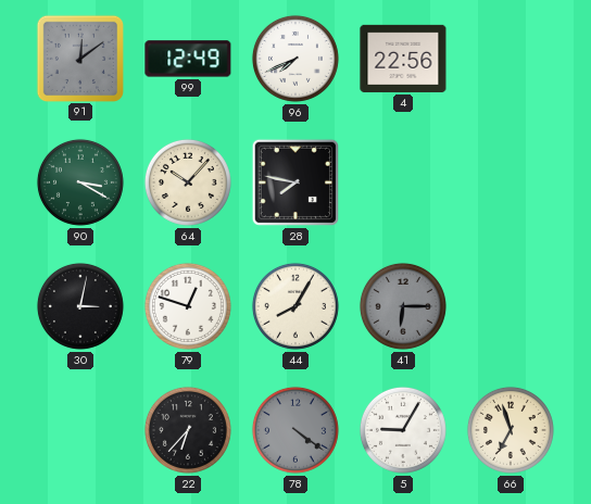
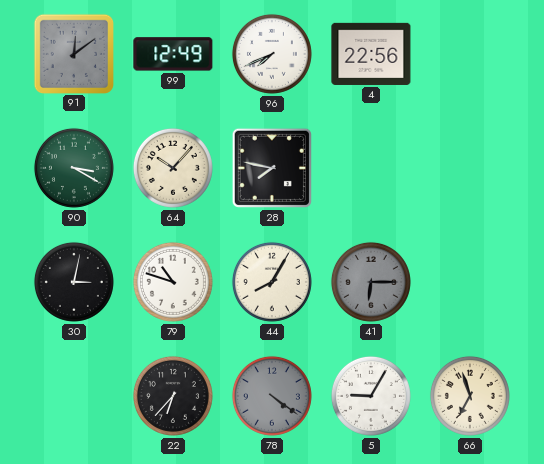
79: 12:48 -> 10:48 (173, 282)
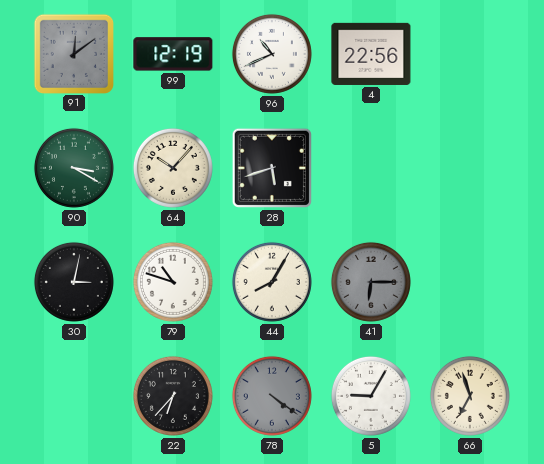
99: 12:49 -> 12:19 (173, 54)
96: 7:41 -> 10:41 (272, 54)
28: 7:47 -> 5:42 (272, 168)
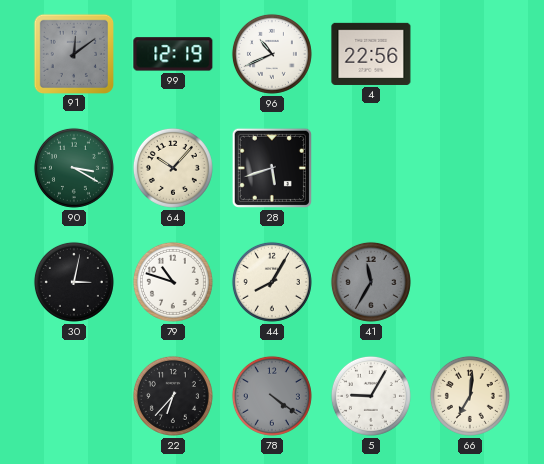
41: 6:15 -> 11:35 (371, 282)
66: 6:57 -> 7:01 (470, 396)
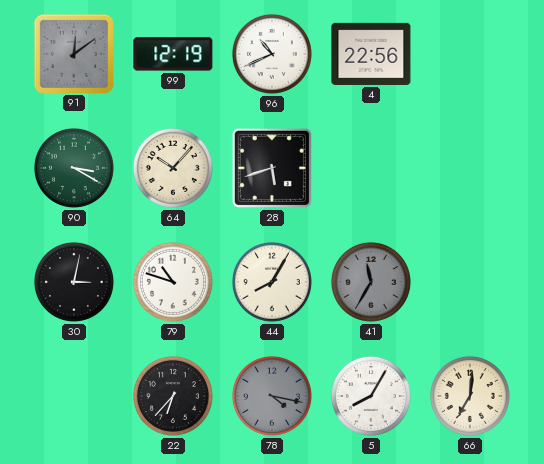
78: 4:21 -> 4:17 (272, 396)
5: 9:05 -> 8:05 (371, 396)
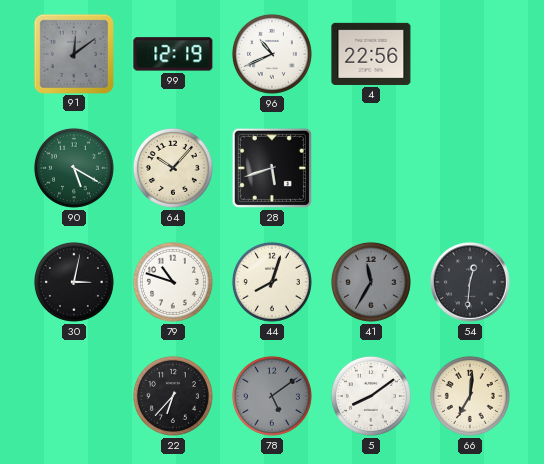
90: 3:20 -> 5:20 (74, 168)
44: 8:05 -> 8:03 (272, 282)
54: none -> 12:31 (470, 282)
78: 4:17 -> 5:09 (272, 396)
5: 8:05 -> 8:09 (371, 396)
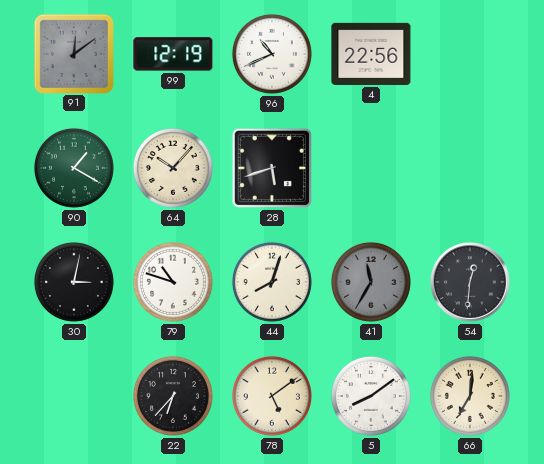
90: 5:20 -> 1:20 (74, 168)
78 dial: grey -> cream (272, 396)
